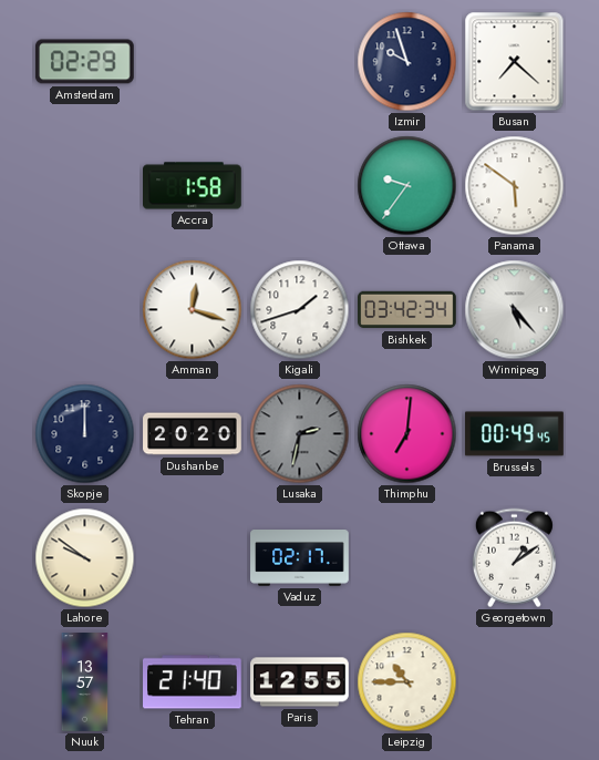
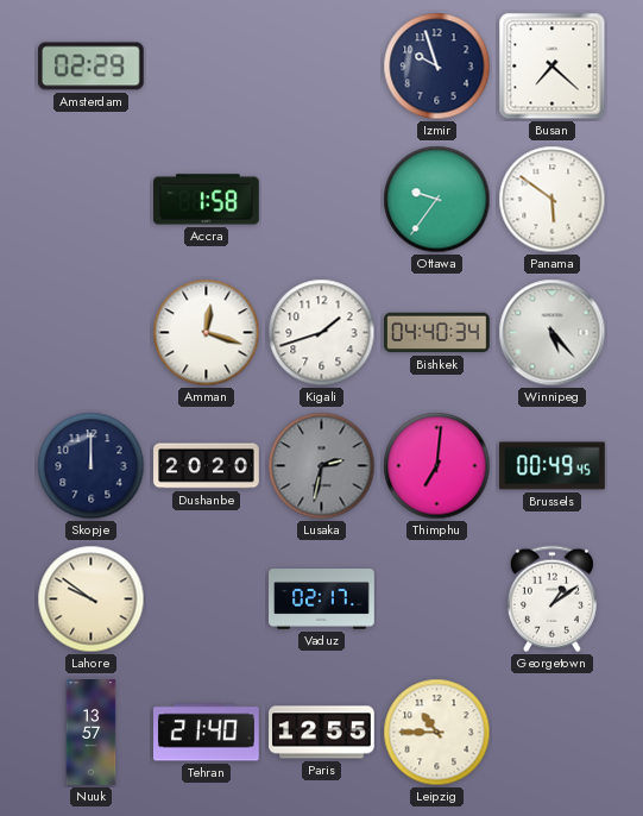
Bishkek: 03:42 -> 04:40 (437, 333)
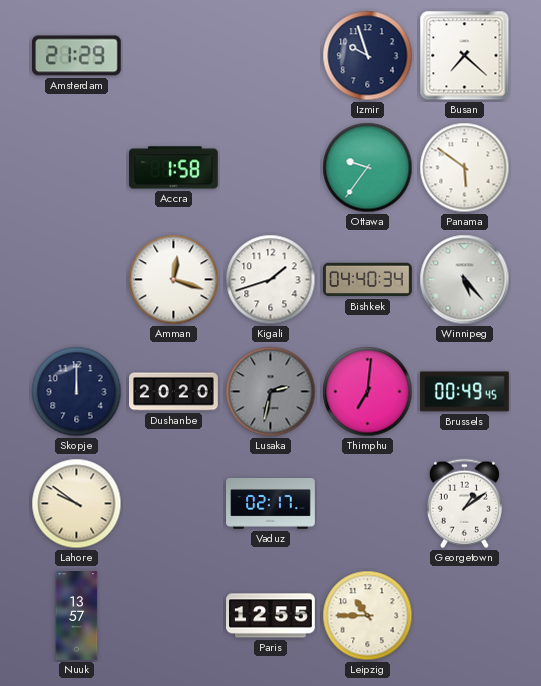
Amsterdam: 02:29 -> 21:29 (77, 56)
Tehran: 21:40 -> none (207, 733)
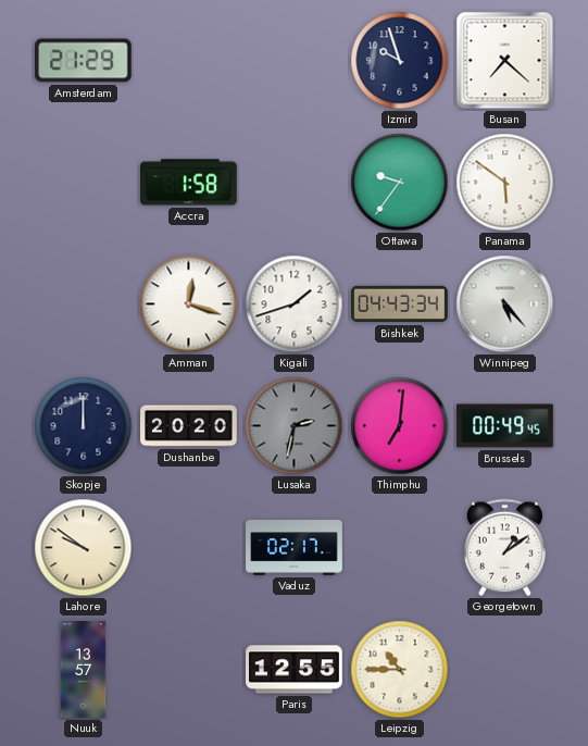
Bishkek: 04:40 -> 04:43 (400, 304)
